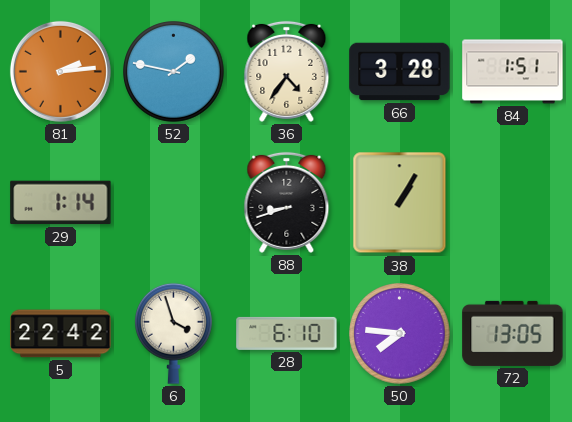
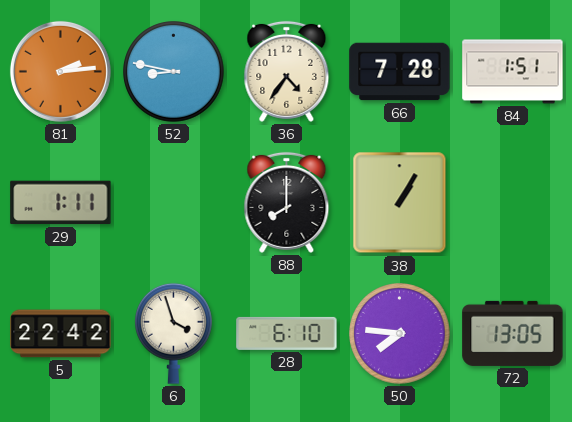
52: 1:47 -> 8:47 (174, 72)
66: 3:28 -> 7:28 (400, 72)
29: 1:14 -> 1:11 (61, 203)
88: 8:42 -> 8:00 (287, 202)
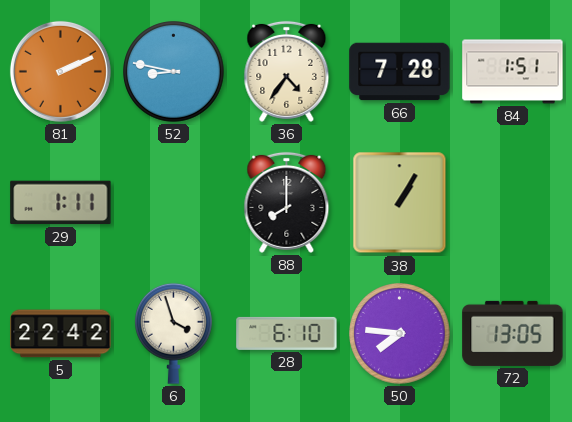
81: 2:14 -> 2:11 (60, 71)
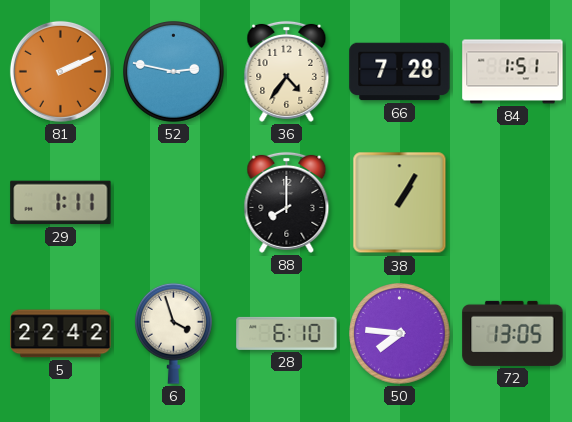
52: 8:47 -> 2:47 (174, 72)
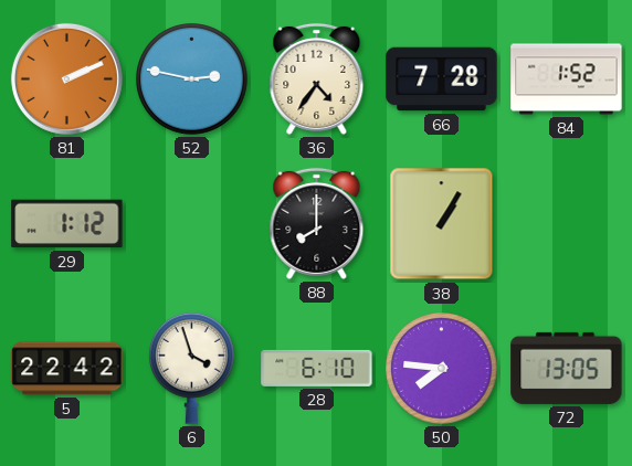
84: 1:51 -> 1:52 (567, 80)
29: 1:11 -> 1:12 (67, 224)
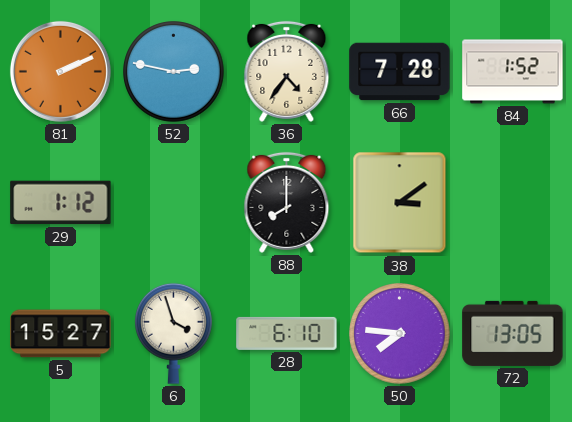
38: 1:05 -> 3:09 (400, 203)
5: 22:42 -> 15:27 (61, 334)
